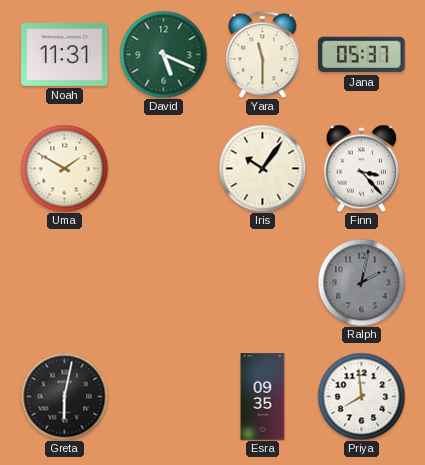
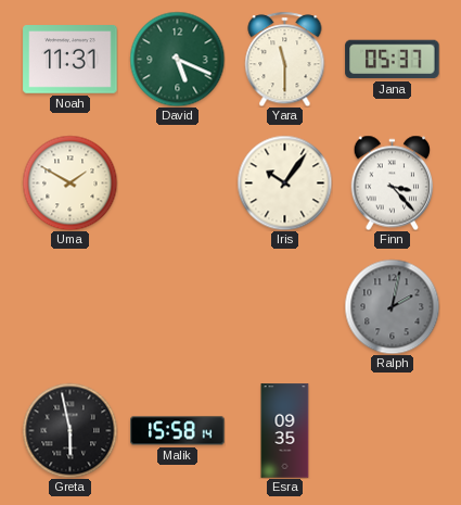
Greta: 6:02 -> 5:58 (69, 430)
Malik: none -> 15:58 (178, 431)
Priya: 7:59 -> none (361, 396)
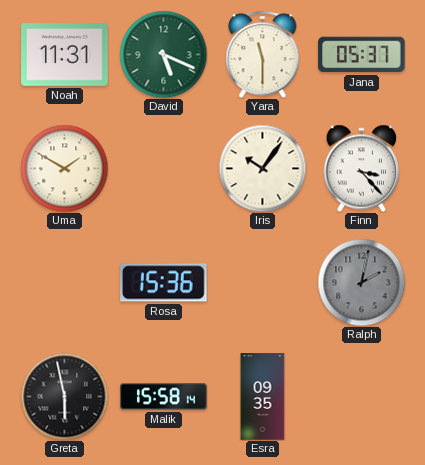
Rosa: none -> 15:36 (164, 283)
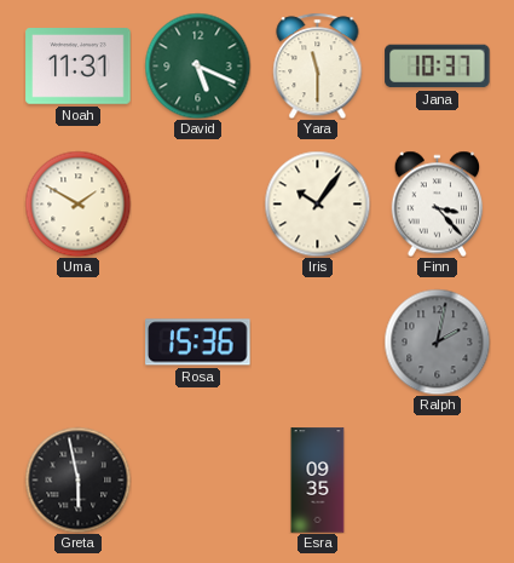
Jana: 05:37 -> 10:37 (438, 67)
Malik: 15:58 -> none (164, 397)
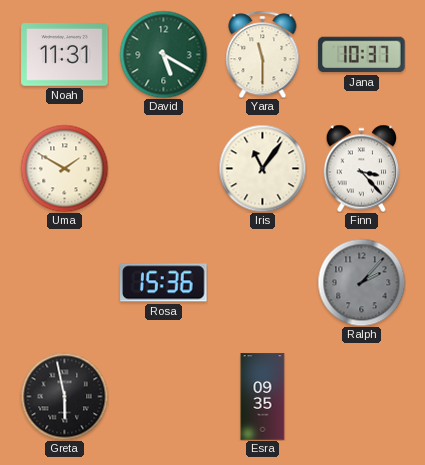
David: 5:19 -> 5:20 (163, 54)
Iris: 10:06 -> 11:06 (262, 168)
Ralph: 2:02 -> 2:07 (361, 282)
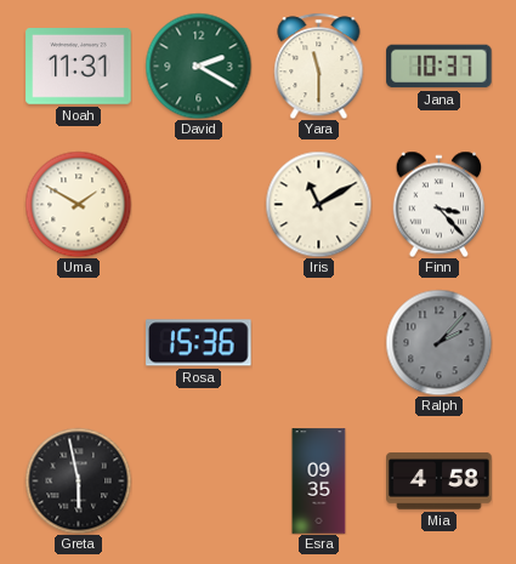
David: 5:20 -> 2:20 (198, 65)
Iris: 11:06 -> 11:10 (318, 204)
Mia: none -> 4:58 (440, 482)
